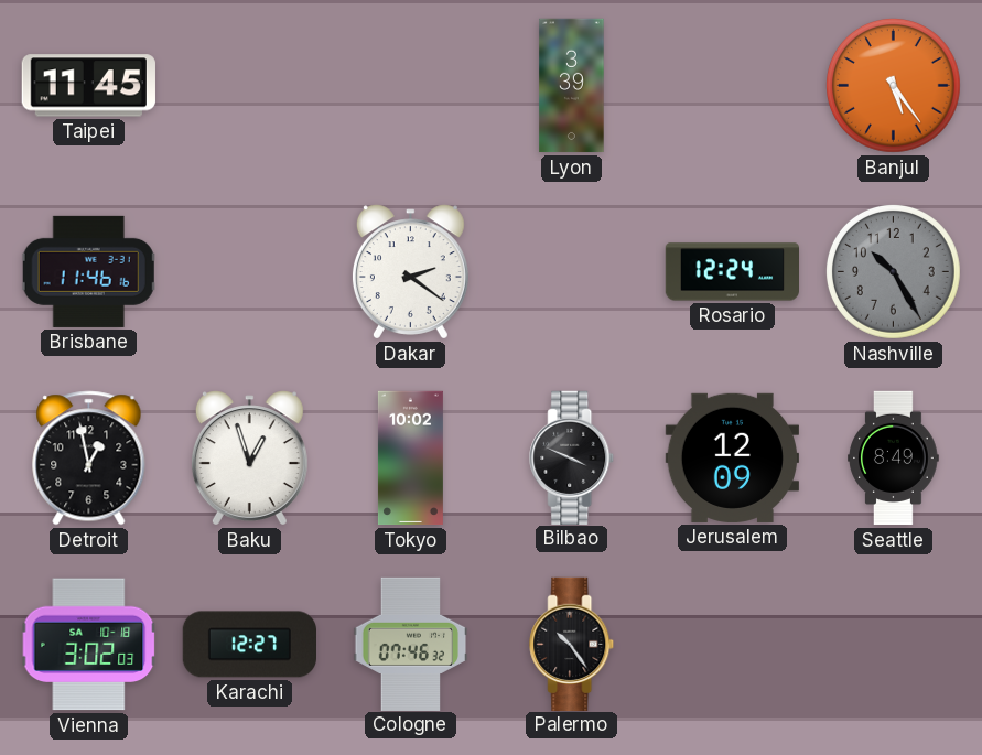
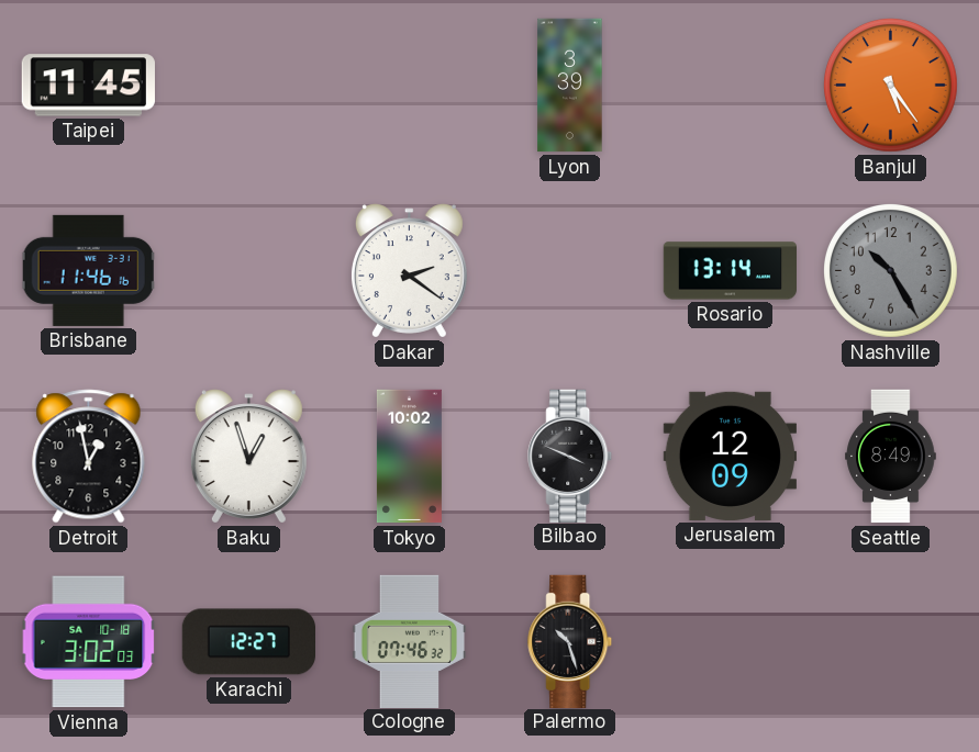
Rosario: 12:24 -> 13:14 (730, 271)
Palermo: 10:24 -> 10:27 (570, 641)
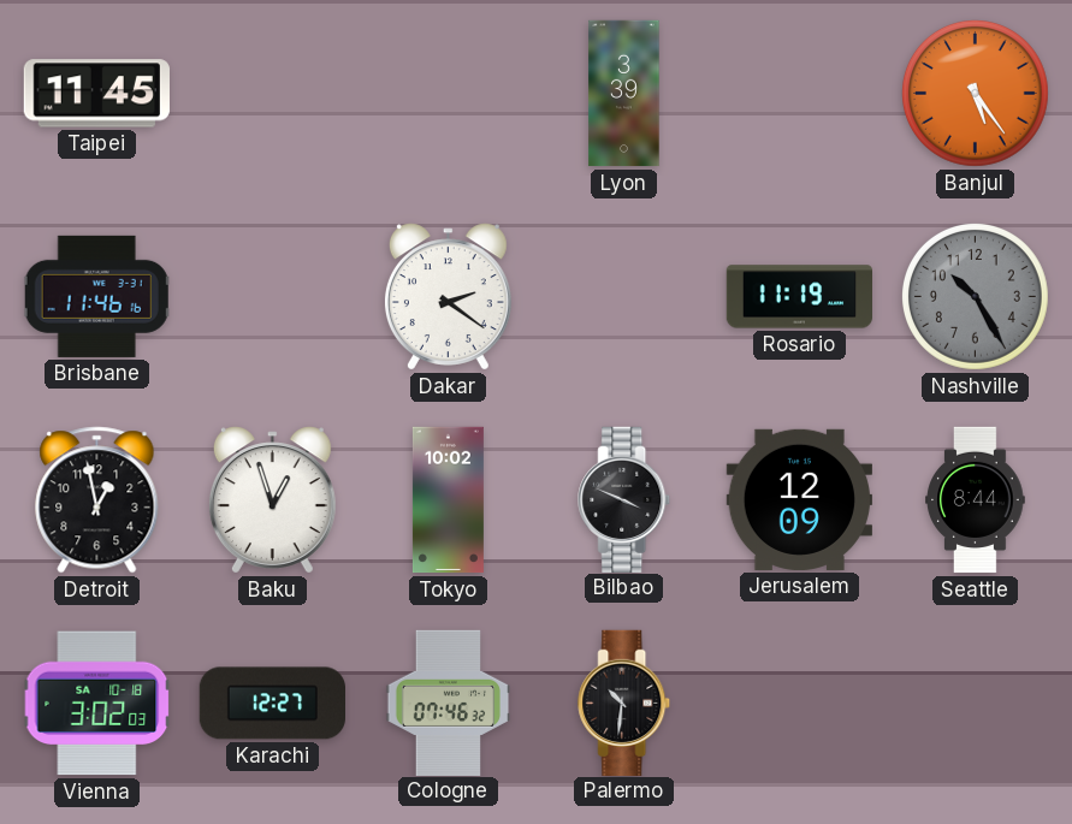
Rosario: 13:14 -> 11:19 (799, 297)
Seattle: 8:49 -> 8:44 (976, 500)
Palermo: 10:27 -> 10:31 (624, 703)
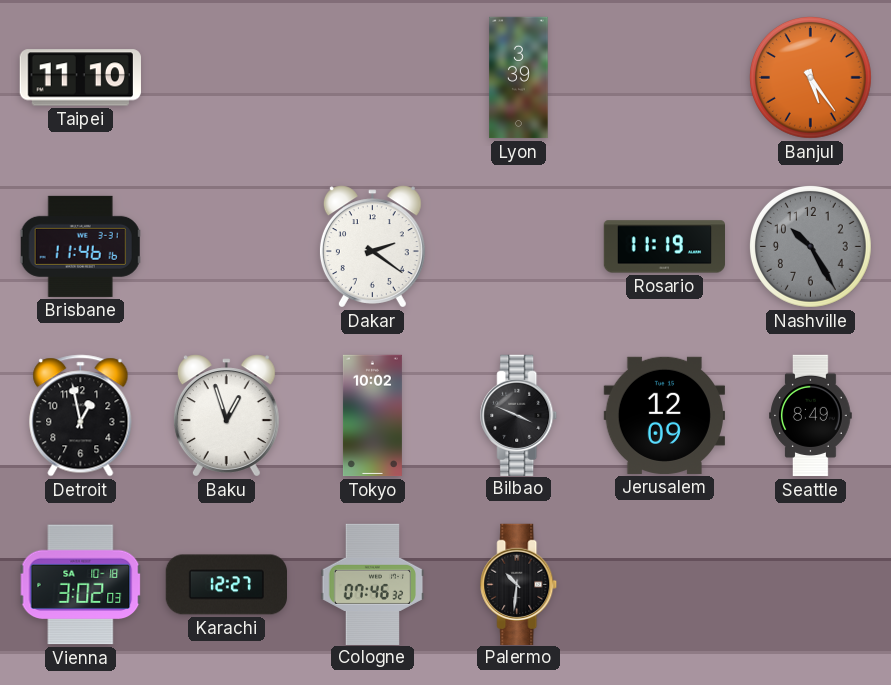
Taipei: 11:45 -> 11:10 (80, 78)
Seattle: 8:44 -> 8:49 (811, 416)
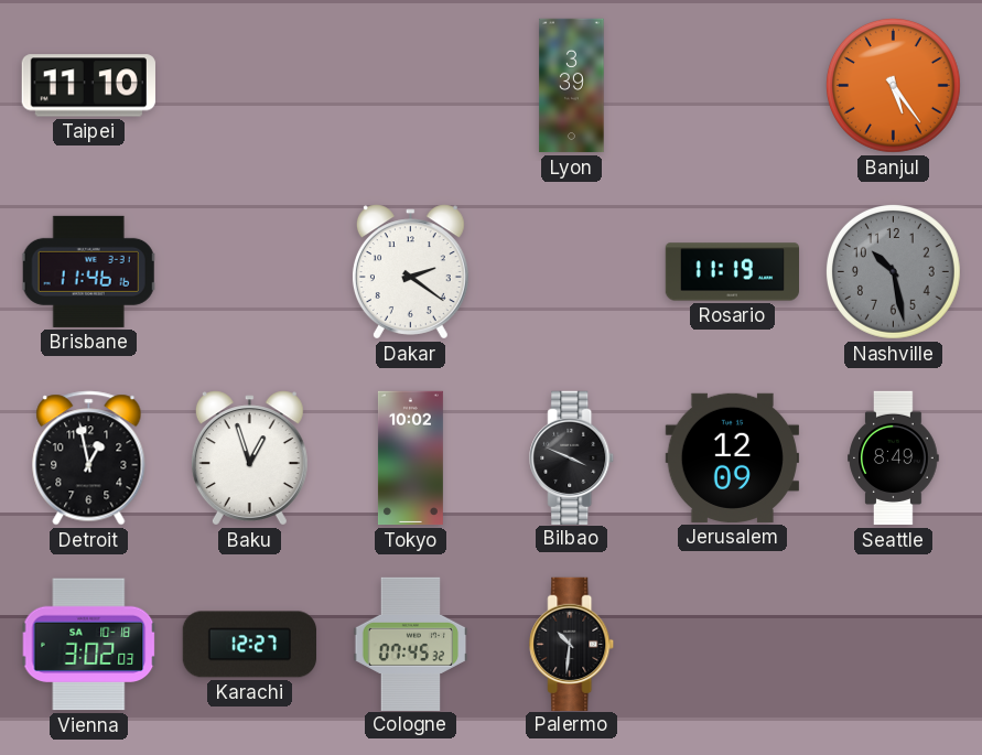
Nashville: 10:25 -> 10:28 (893, 271)
Cologne: 07:46 -> 07:45 (411, 644)
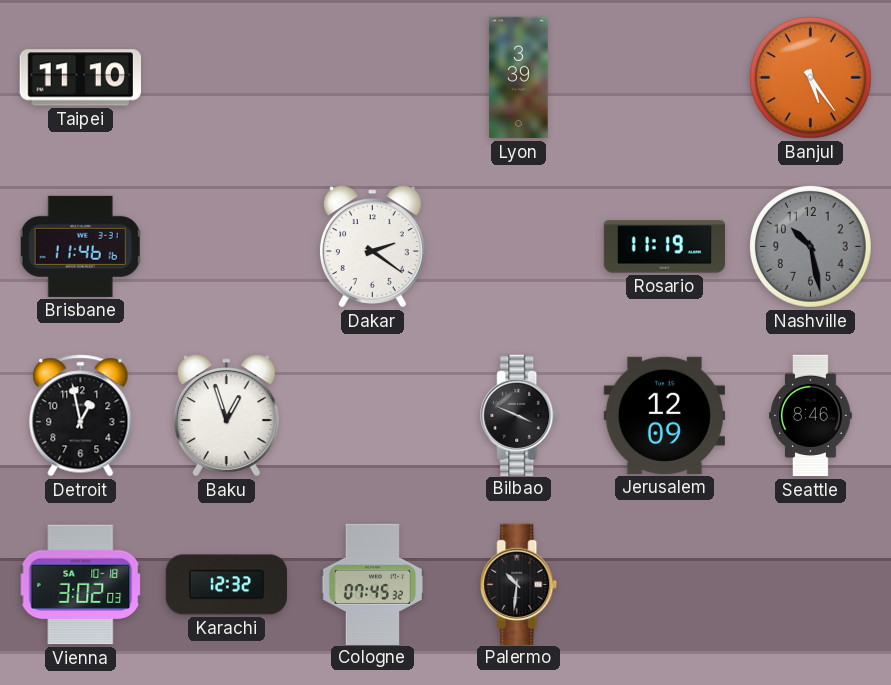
Tokyo: 10:02 -> none (410, 459)
Seattle: 8:49 -> 8:46 (811, 416)
Karachi: 12:27 -> 12:32 (226, 585)
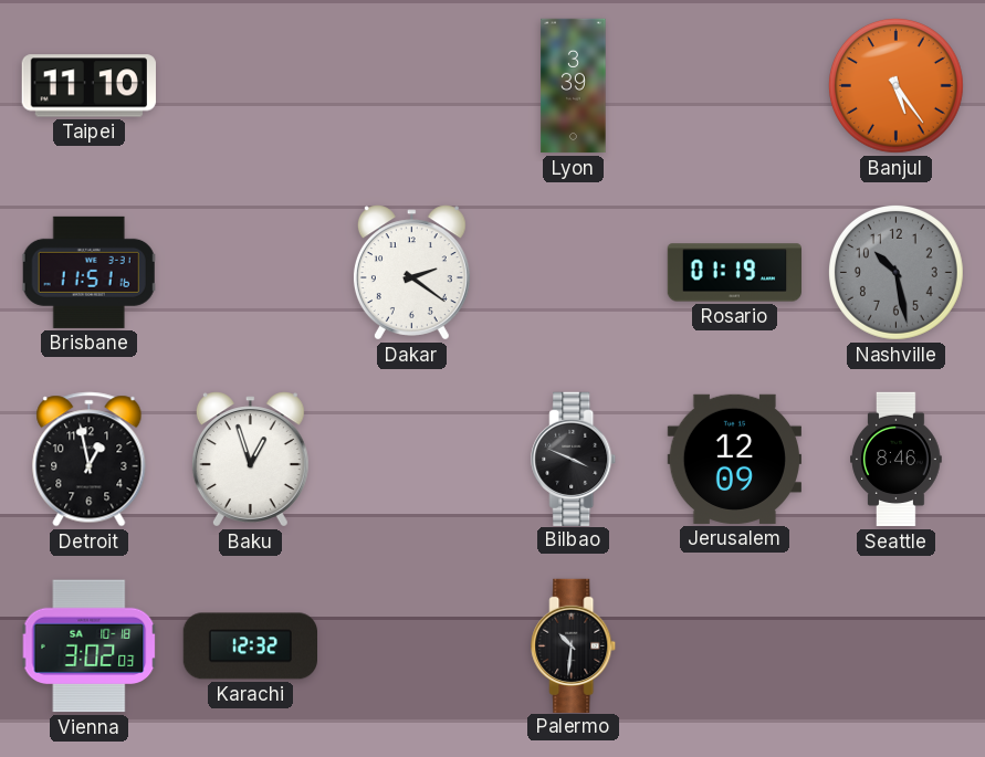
Brisbane: 11:46 -> 11:51 (90, 272)
Rosario: 11:19 -> 01:19 (734, 273)
Cologne: 07:45 -> none (373, 584)
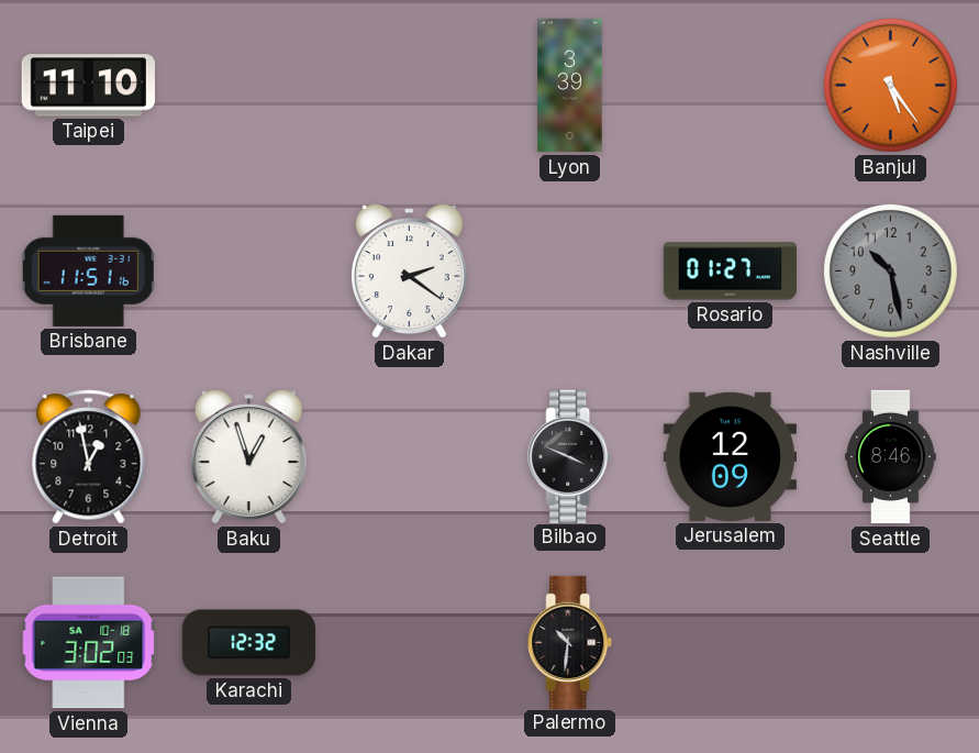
Rosario: 01:19 -> 01:27 (730, 272)
